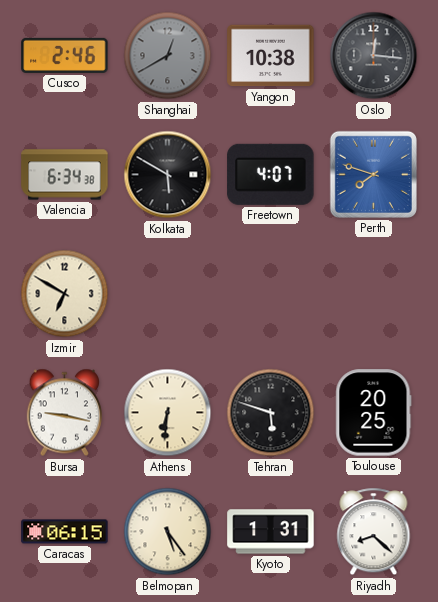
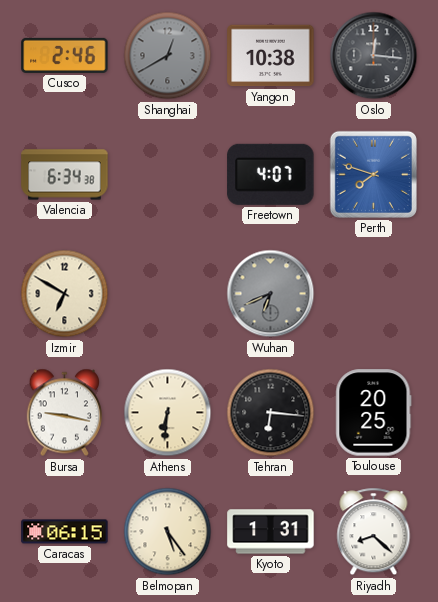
Kolkata: 5:50 -> none (168, 175)
Wuhan: none -> 6:41 (271, 294)
Tehran: 5:48 -> 6:16 (271, 413)
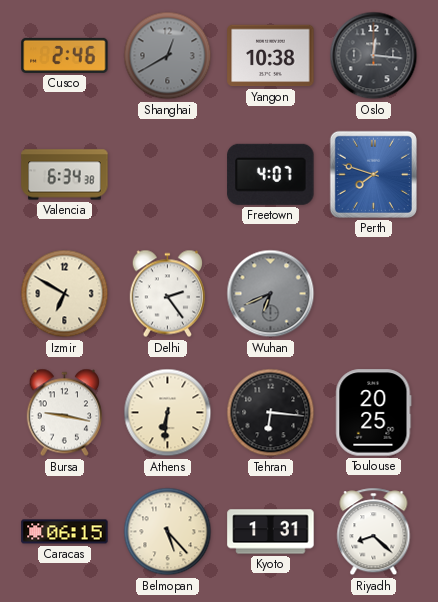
Delhi: none -> 2:24 (167, 294)
Belmopan: 5:24 -> 5:23 (168, 532)
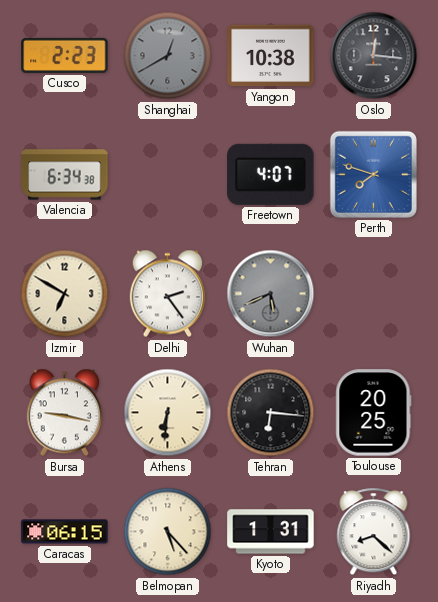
Cusco: 2:46 -> 2:23 (65, 55)
Wuhan: 6:41 -> 5:41 (271, 294)
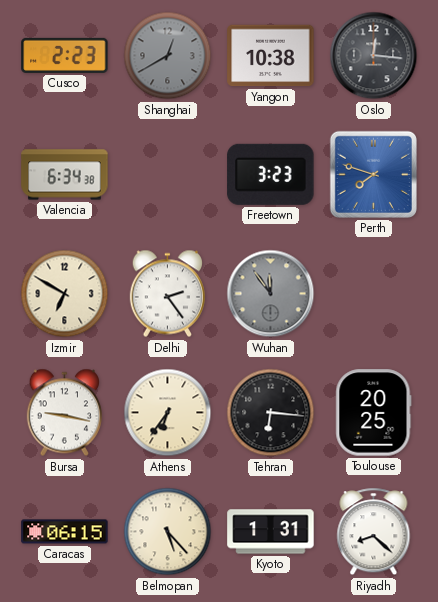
Freetown: 4:07 -> 3:23 (271, 174)
Wuhan: 5:41 -> 11:54 (271, 294)
Athens: 6:31 -> 6:36 (168, 413)
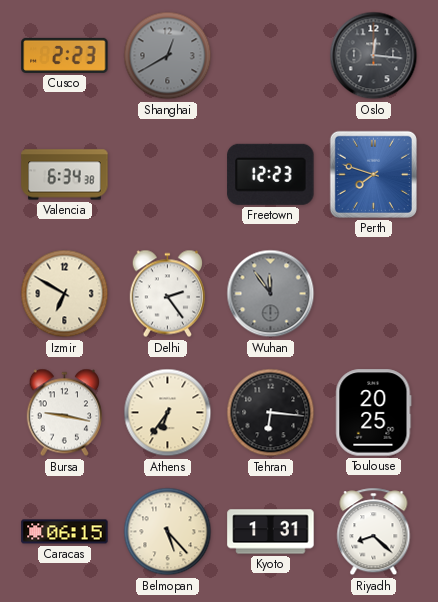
Yangon: 10:38 -> none (271, 56)
Freetown: 3:23 -> 12:23 (271, 174)
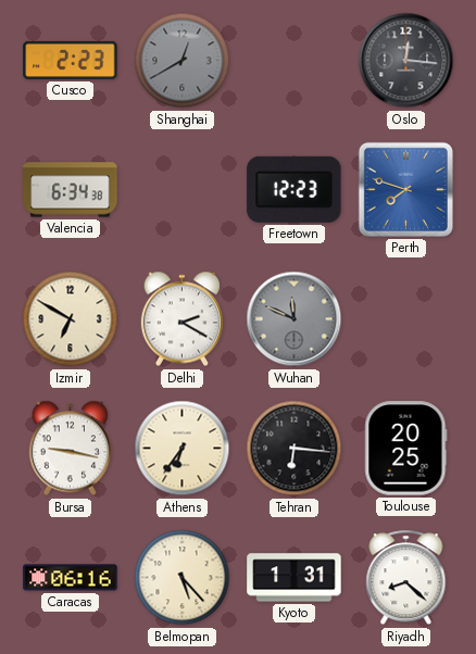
Delhi: 2:24 -> 2:20 (181, 319)
Wuhan: 11:54 -> 11:49 (295, 319)
Caracas: 06:15 -> 06:16 (71, 578)
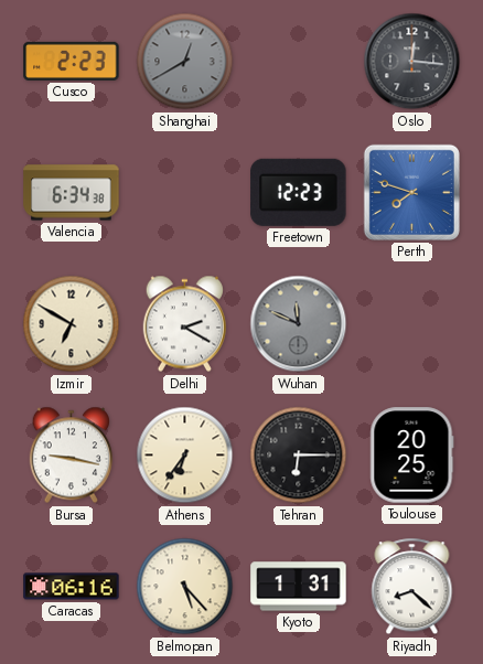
Tehran: 6:16 -> 6:15 (299, 456)
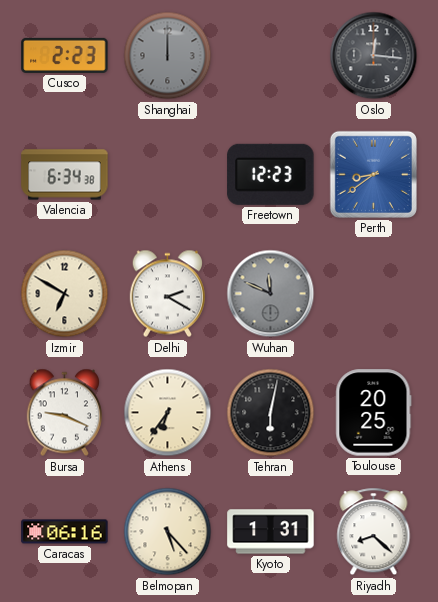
Shanghai: 12:40 -> 12:00 (168, 56)
Perth: 7:48 -> 8:39 (373, 174)
Bursa: 9:17 -> 9:19 (64, 413)
Tehran: 6:15 -> 6:02 (271, 413)
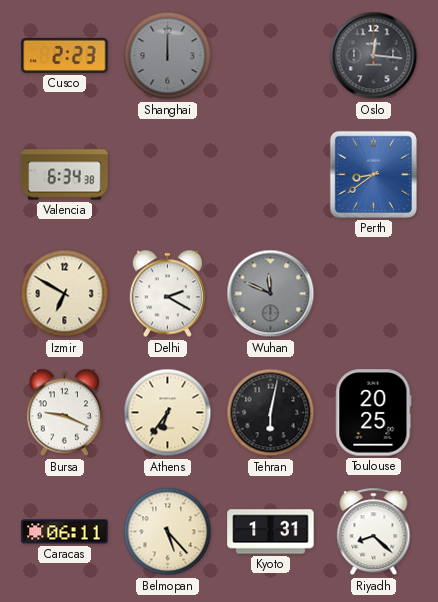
Freetown: 12:23 -> none (271, 174)
Caracas: 06:16 -> 06:11 (65, 532)
